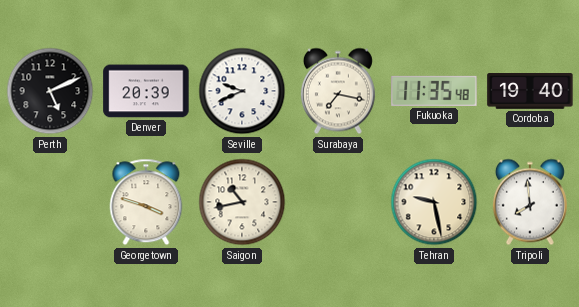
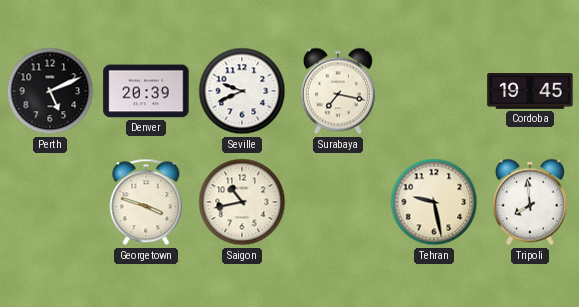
Fukuoka: 11:35 -> none (434, 91)
Cordoba: 19:40 -> 19:45 (530, 92)
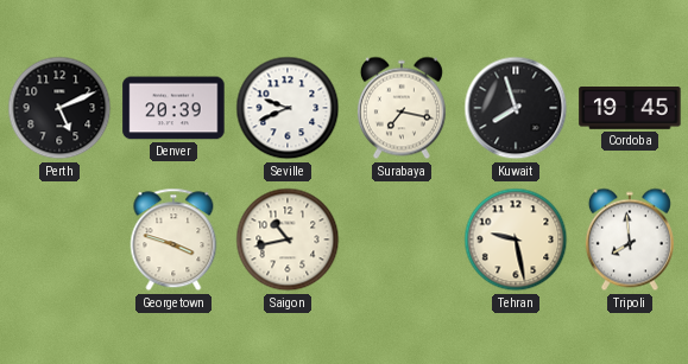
Kuwait: none -> 7:57 (516, 108)
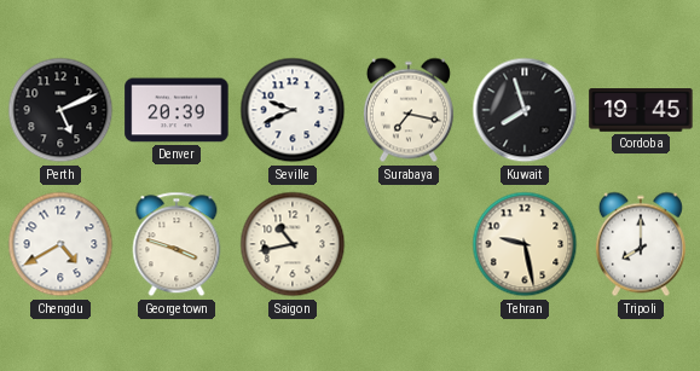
Chengdu: none -> 4:40 (60, 244)
Tripoli: 7:59 -> 8:00 (641, 244)
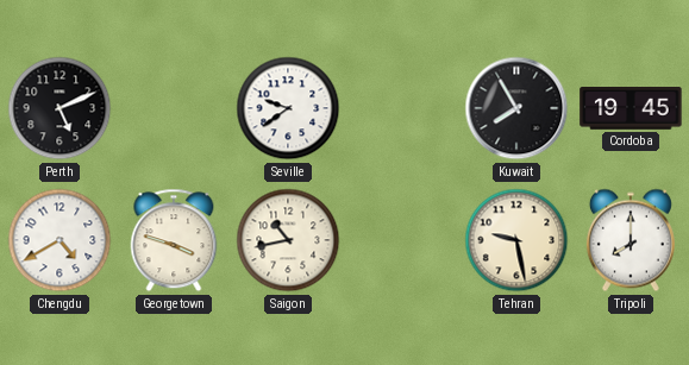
Denver: 20:39 -> none (177, 110)
Seville: 9:41 -> 9:39 (288, 108)
Surabaya: 7:17 -> none (409, 110)
Kuwait: 7:57 -> 7:55 (516, 108)
